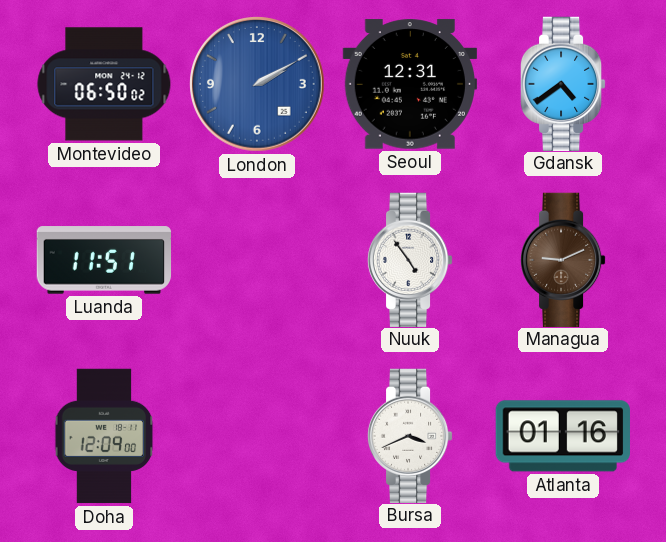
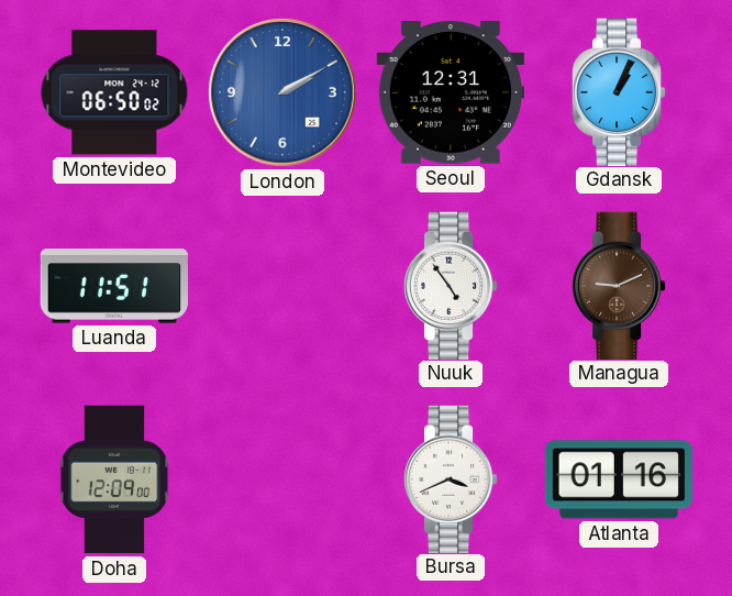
Gdansk: 4:39 -> 1:04 (619, 91)
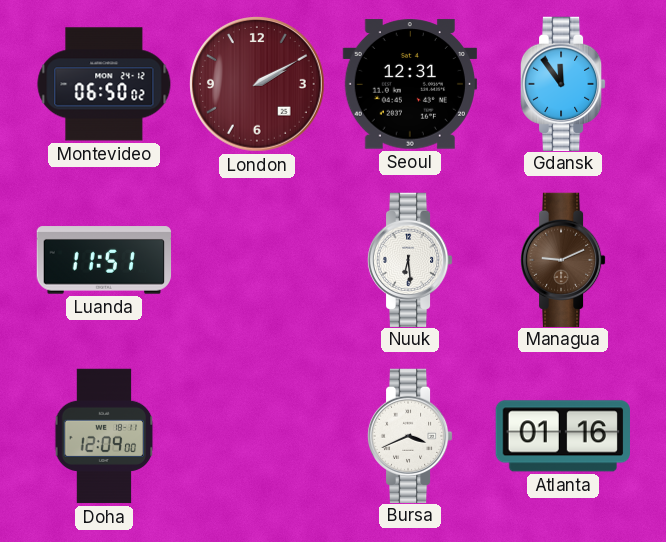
London dial: blue -> burgundy (258, 85)
Gdansk: 1:04 -> 11:54 (563, 83)
Nuuk: 4:54 -> 6:29 (410, 259)
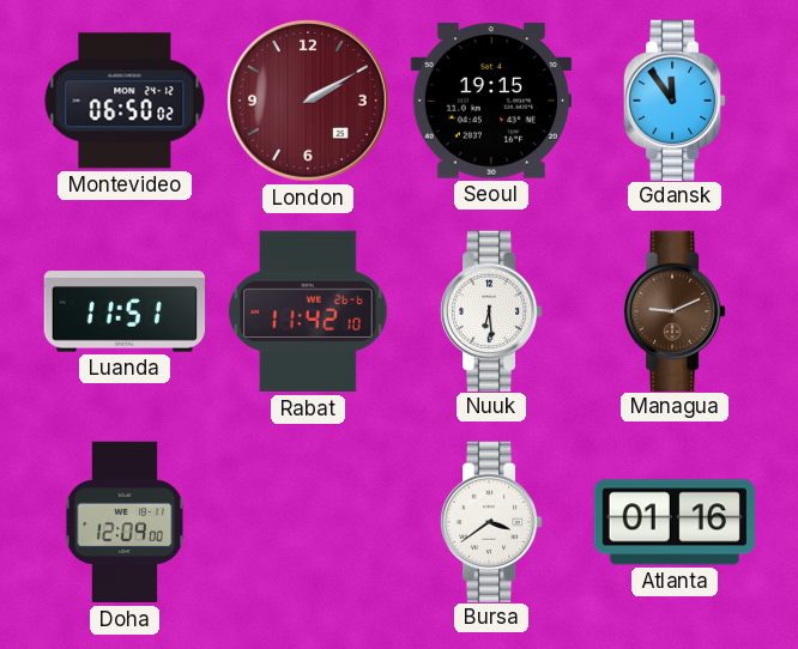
Seoul: 12:31 -> 19:15 (490, 101)
Rabat: none -> 11:42 (308, 311)
Bursa: 3:41 -> 3:39 (491, 521)
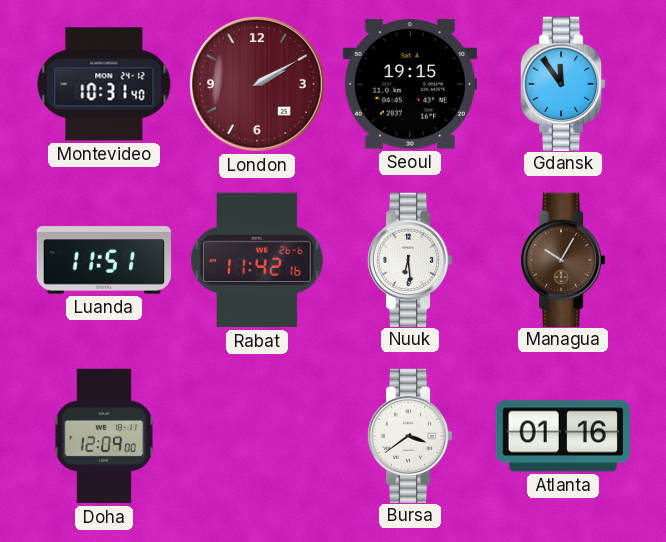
Montevideo: 06:50 -> 10:31 (104, 84)
Rabat: 11:42:10 -> 11:42:16 (257, 260)
Managua: 9:11 -> 10:05 (563, 259)
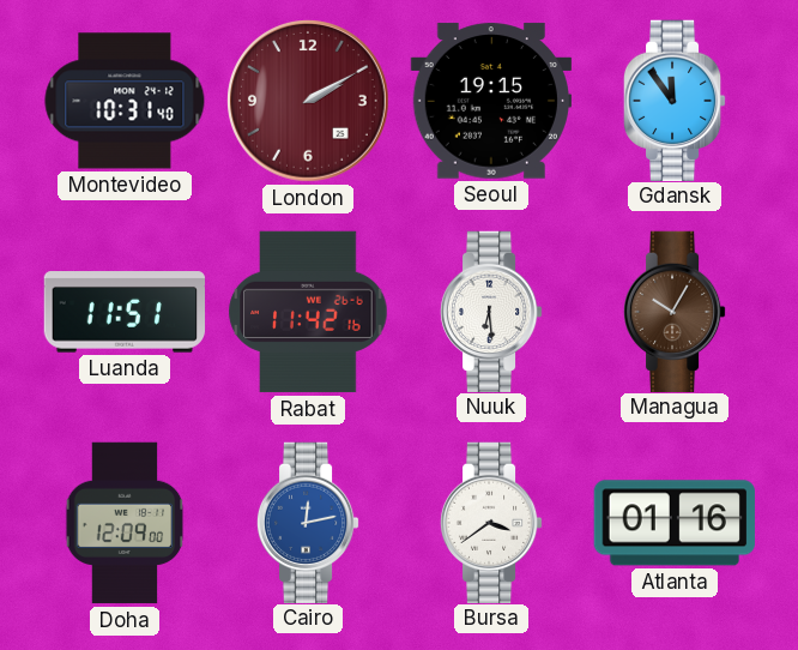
Cairo: none -> 12:13 (308, 522)
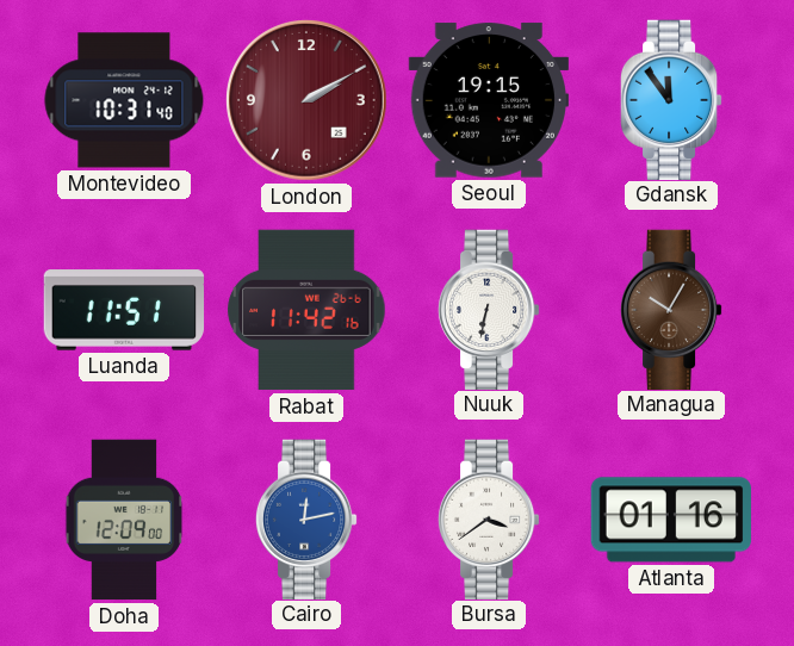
Nuuk: 6:29 -> 6:32 (489, 309)
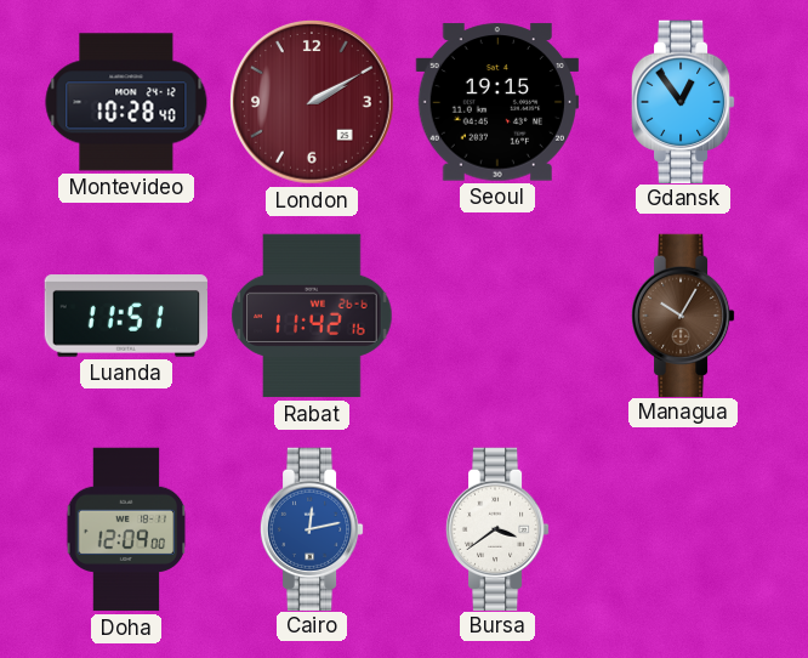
Montevideo: 10:31 -> 10:28 (126, 102)
Gdansk: 11:54 -> 12:54 (683, 101)
Nuuk: 6:32 -> none (489, 309)
Atlanta: 01:16 -> none (671, 520)
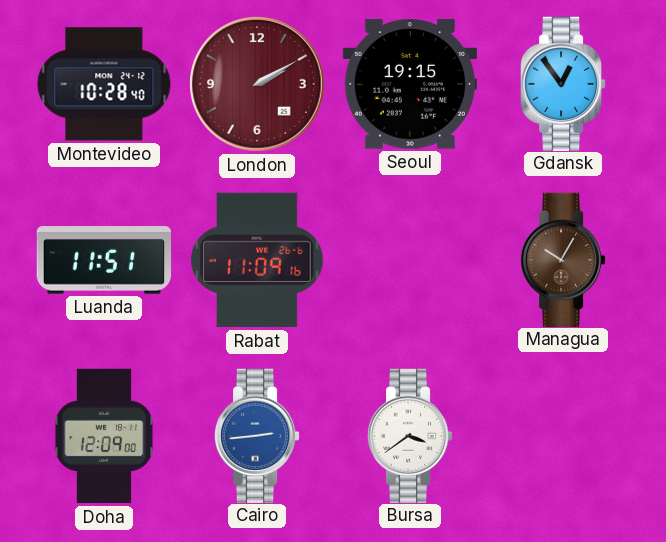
Rabat: 11:42 -> 11:09 (257, 260)
Cairo: 12:13 -> 2:44 (257, 435)
